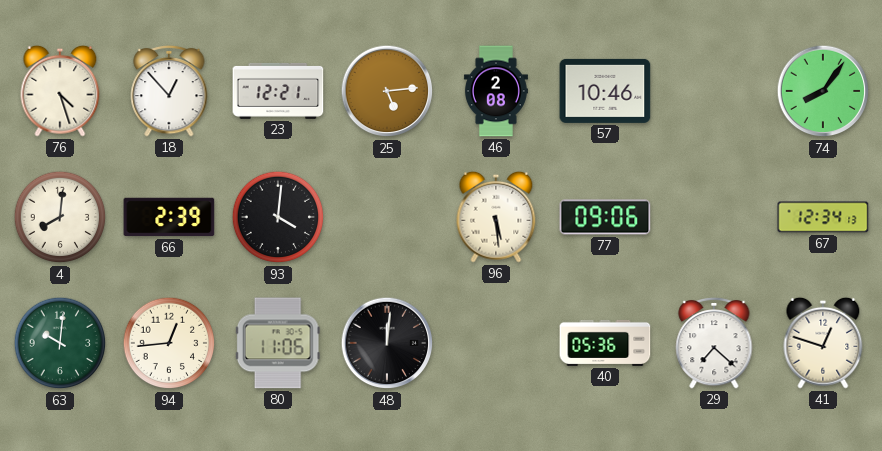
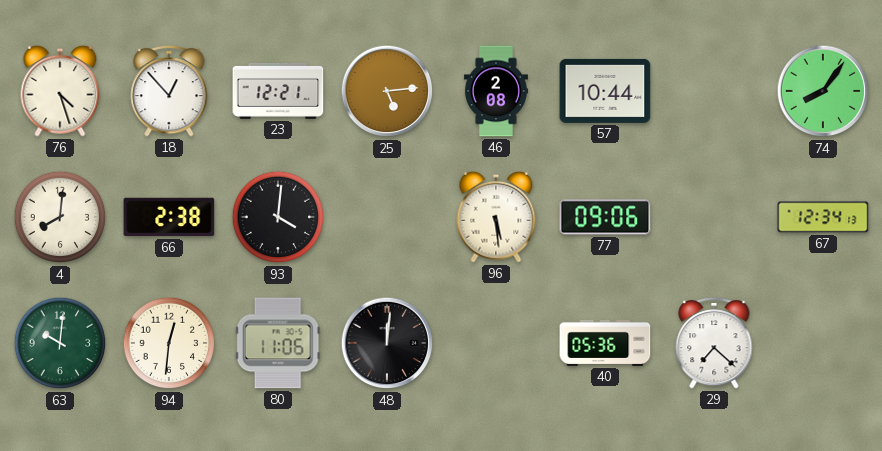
57: 10:46 -> 10:44 (605, 91)
66: 2:39 -> 2:38 (169, 217)
94: 12:44 -> 12:31 (169, 343)
41: 12:48 -> none (823, 343)
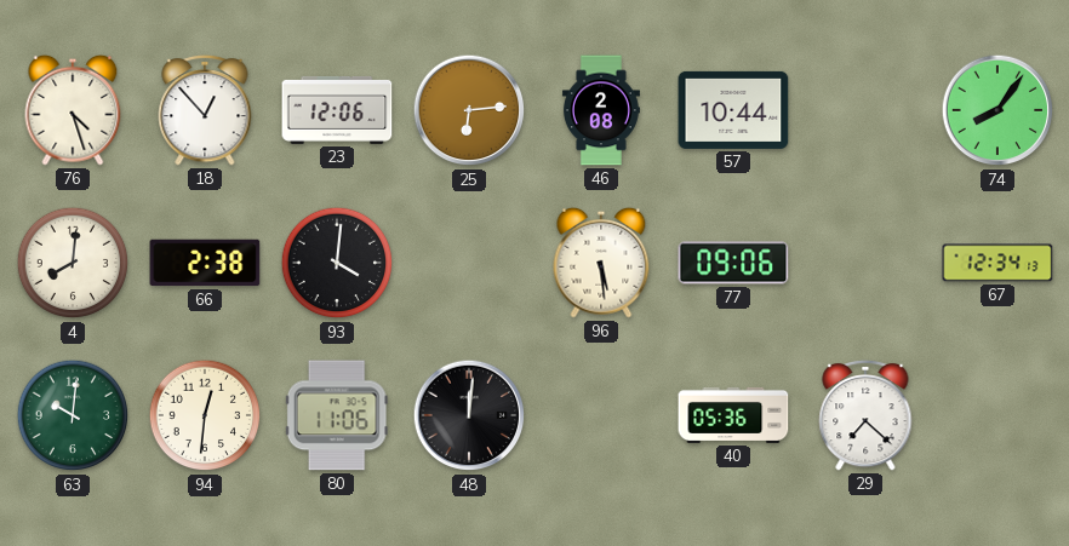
23: 12:21 -> 12:06 (337, 110)
25: 5:14 -> 6:14 (469, 110)
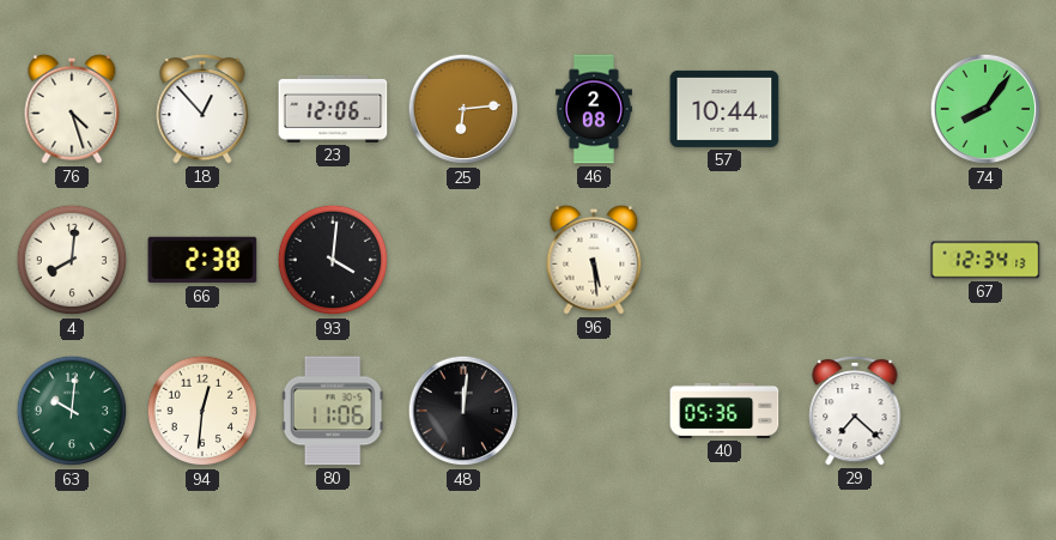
77: 09:06 -> none (733, 263)
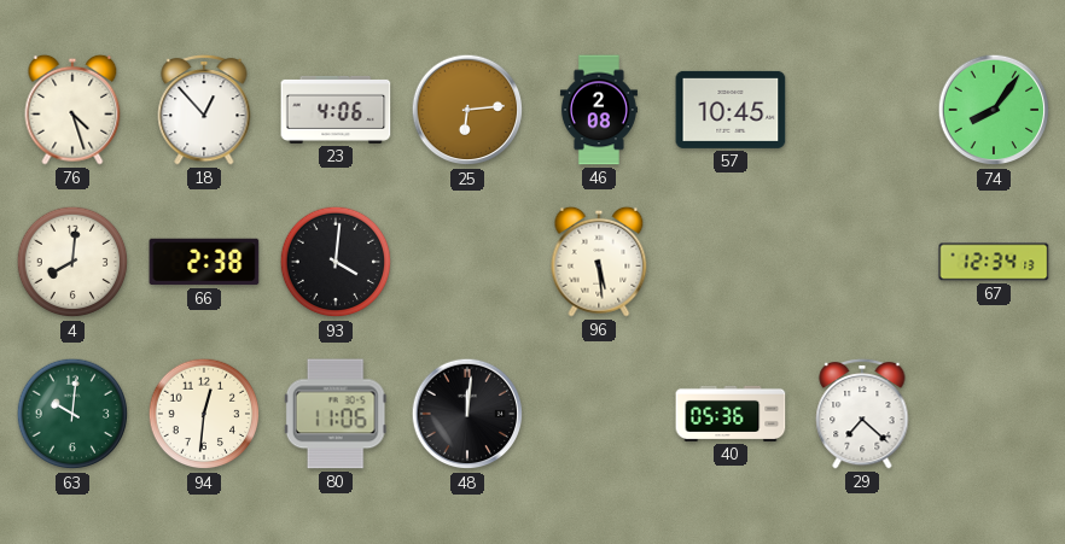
23: 12:06 -> 4:06 (336, 110)
57: 10:44 -> 10:45 (731, 110)
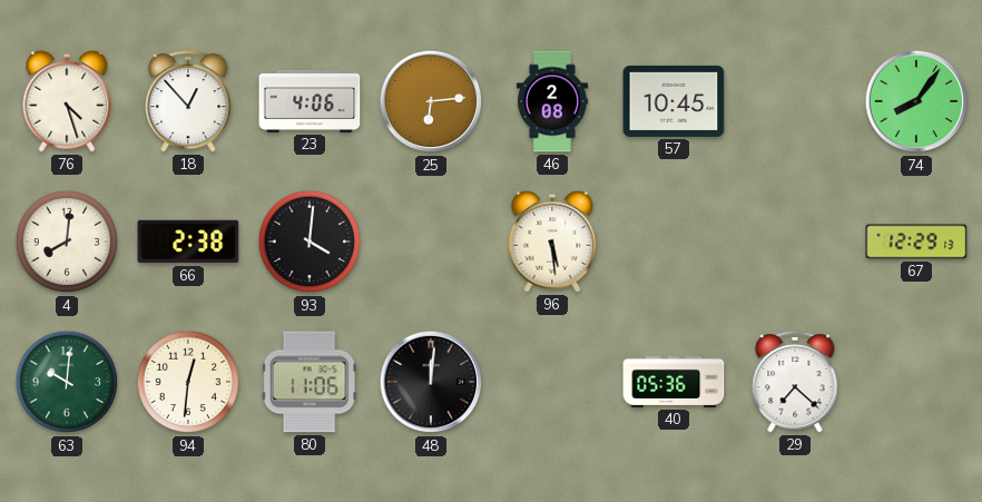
67: 12:34 -> 12:29 (916, 242)
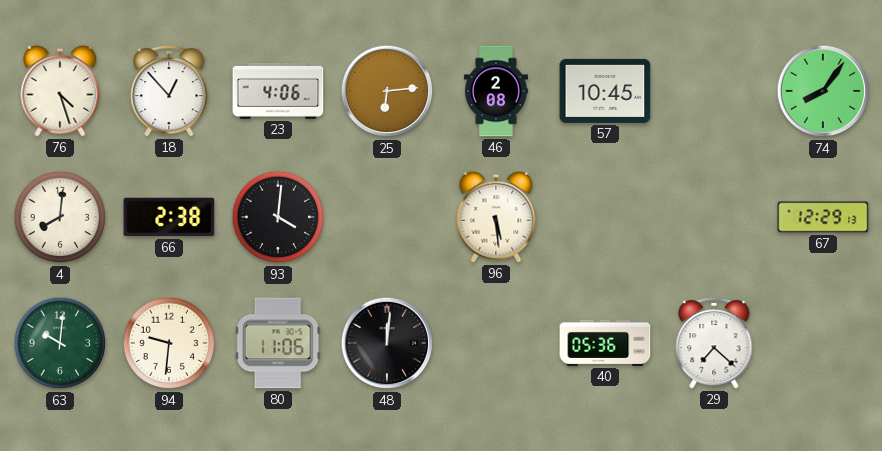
94: 12:31 -> 9:31 (169, 343)
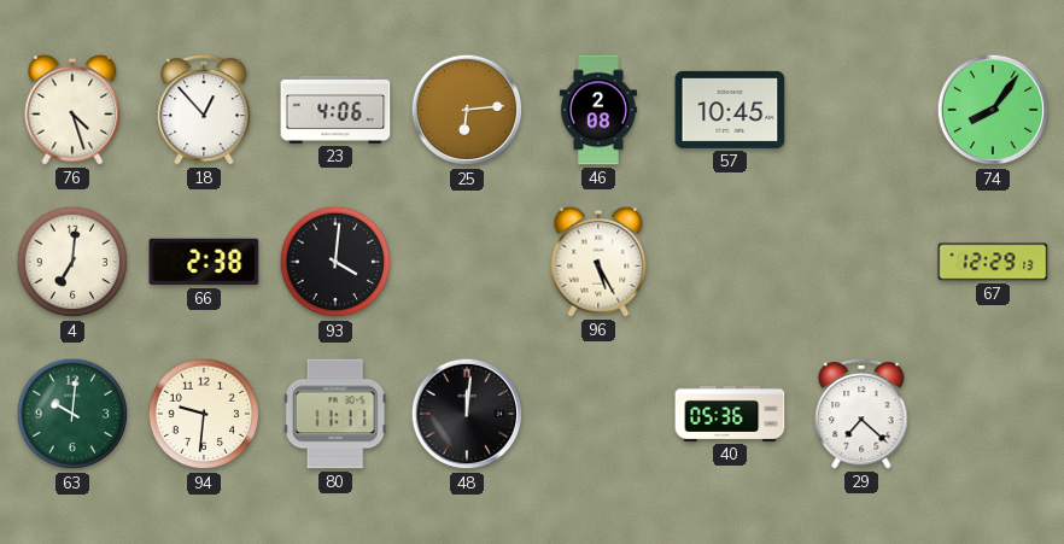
4: 8:01 -> 7:01 (72, 262)
96: 5:29 -> 5:25 (598, 262)
80: 11:06 -> 11:11 (335, 414)
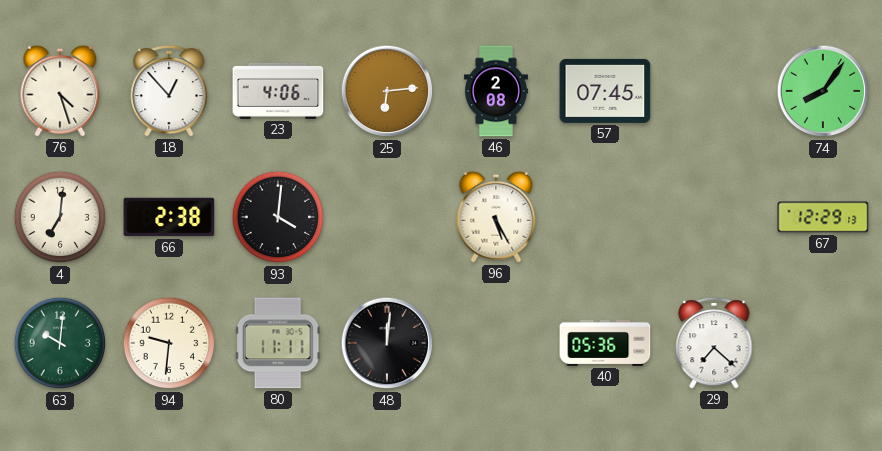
57: 10:45 -> 07:45 (605, 91)
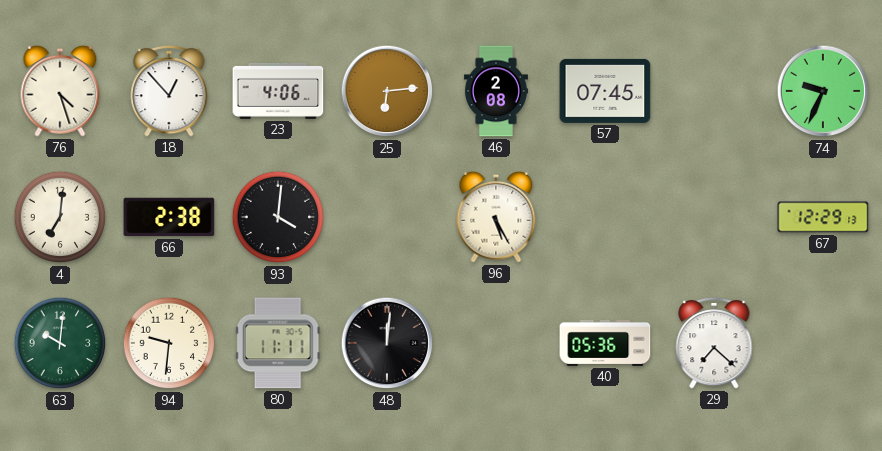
74: 8:06 -> 9:34 (823, 91)
